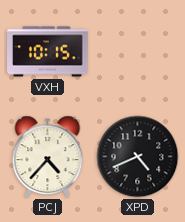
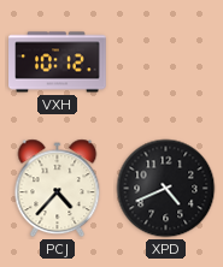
VXH: 10:15 -> 10:12 (58, 63)
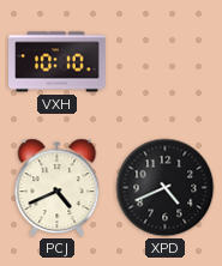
VXH: 10:12 -> 10:10 (58, 62)
PCJ: 4:37 -> 4:41 (58, 188)
